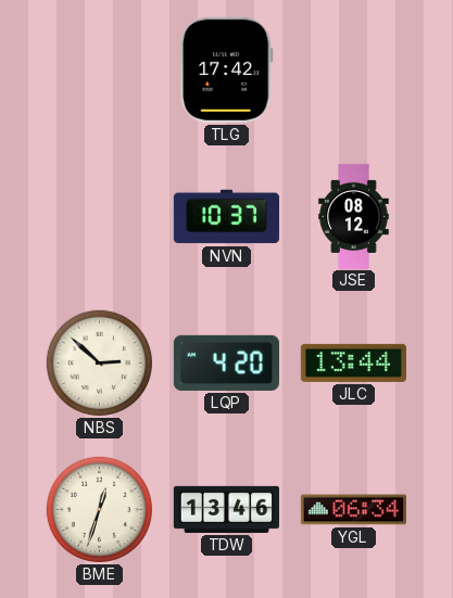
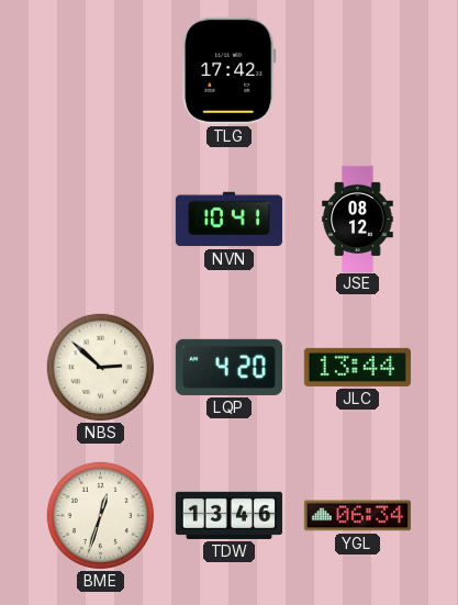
NVN: 10:37 -> 10:41 (228, 220)
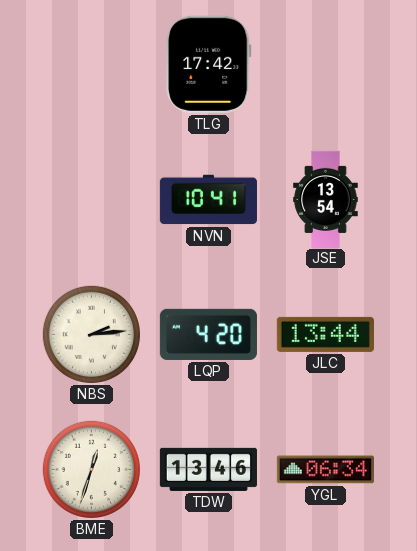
JSE: 08:12 -> 13:54 (326, 199)
NBS: 2:52 -> 2:14 (91, 334)
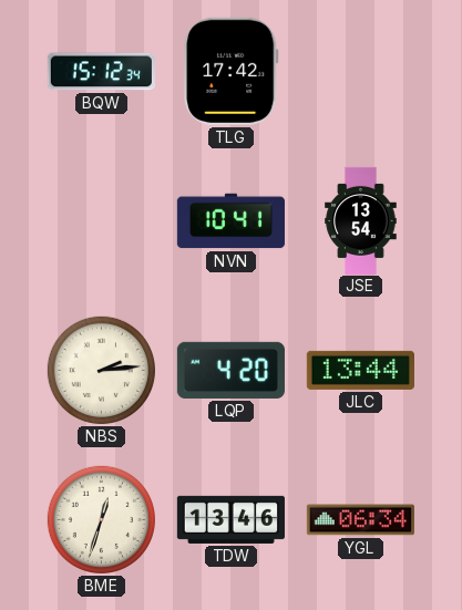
BQW: none -> 15:12 (101, 72)
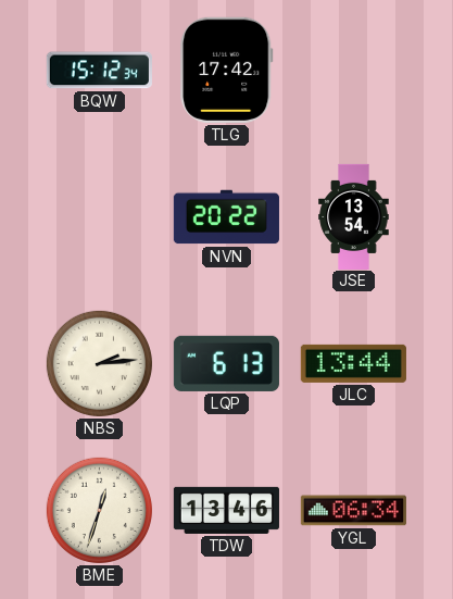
NVN: 10:41 -> 20:22 (226, 217)
LQP: 4:20 -> 6:13 (226, 363)
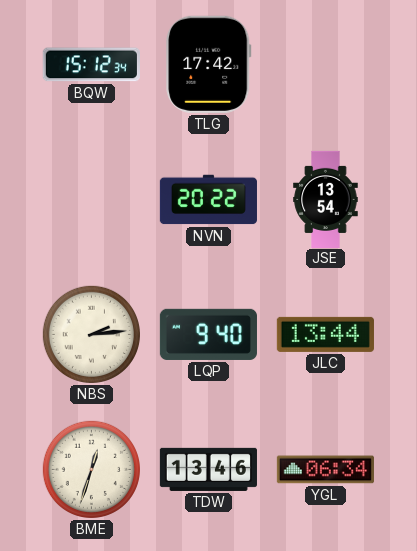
LQP: 6:13 -> 9:40 (208, 334)
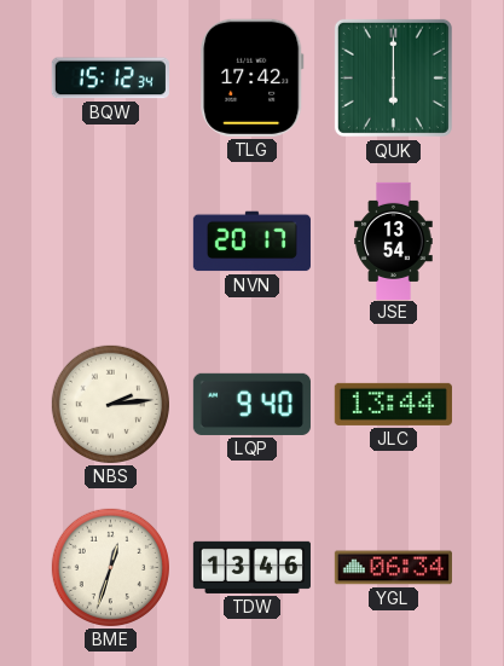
QUK: none -> 6:00 (393, 77)
NVN: 20:22 -> 20:17 (251, 242)
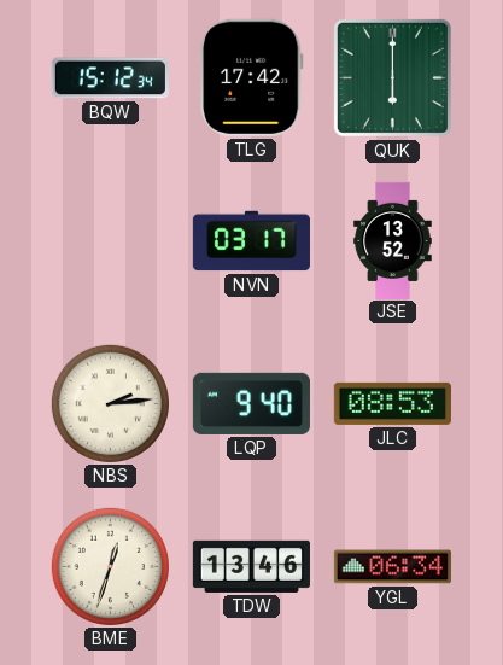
NVN: 20:17 -> 03:17 (251, 241)
JSE: 13:54 -> 13:52 (393, 240)
JLC: 13:44 -> 08:53 (392, 403)
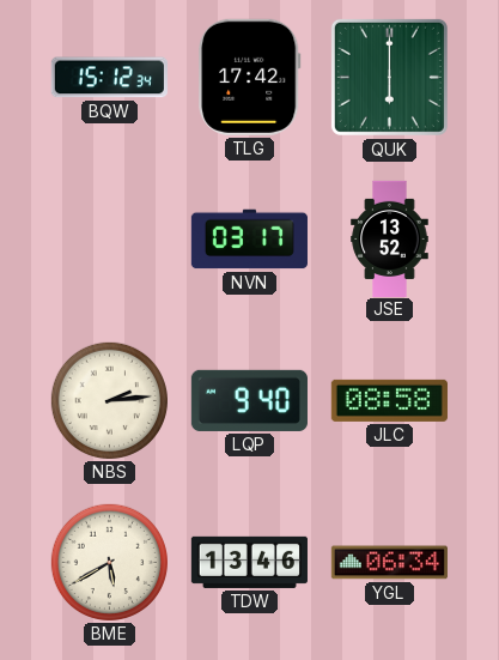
JLC: 08:53 -> 08:58 (389, 400)
BME: 12:33 -> 5:40 (109, 562)
